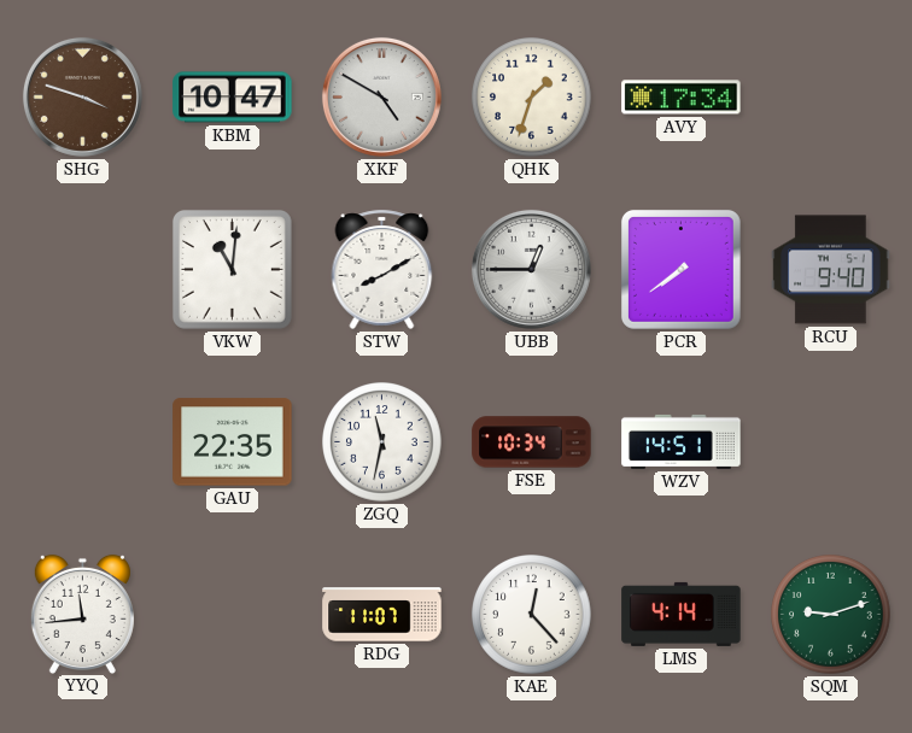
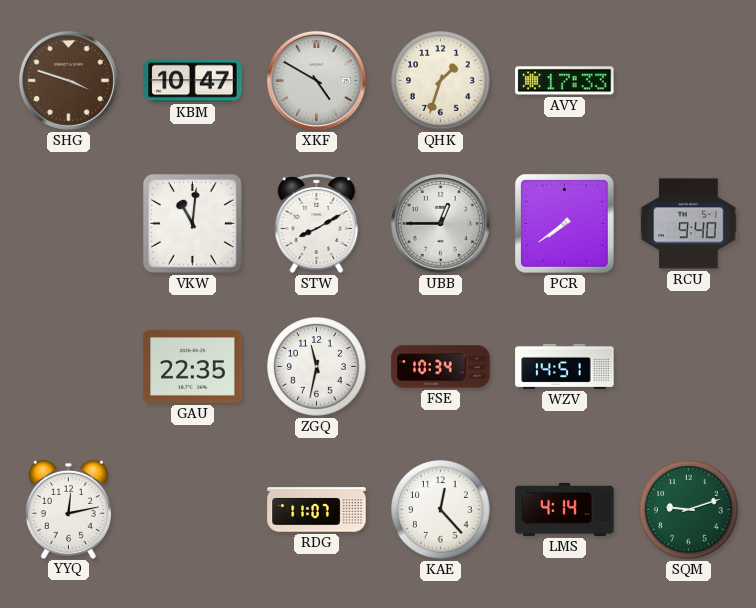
AVY: 17:34 -> 17:33 (565, 81)
YYQ: 11:44 -> 12:13 (68, 509)
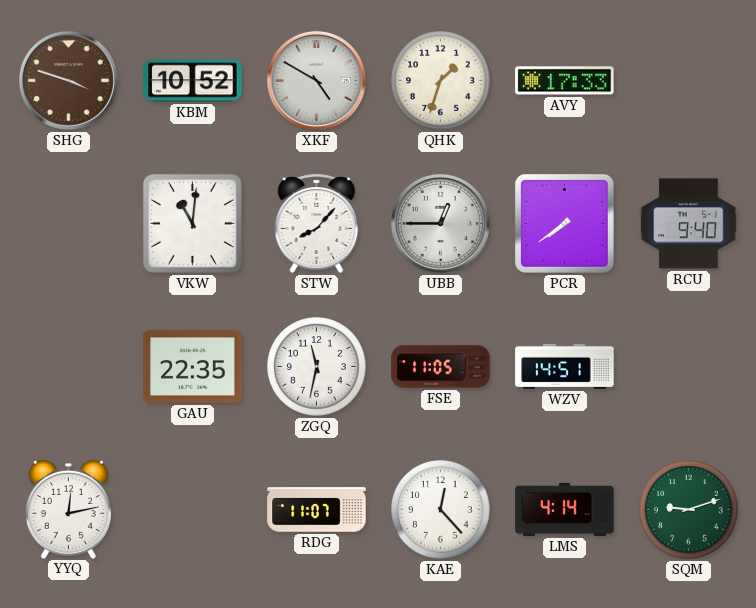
KBM: 10:47 -> 10:52 (193, 81)
STW: 8:10 -> 8:07 (317, 223)
FSE: 10:34 -> 11:05 (441, 367)
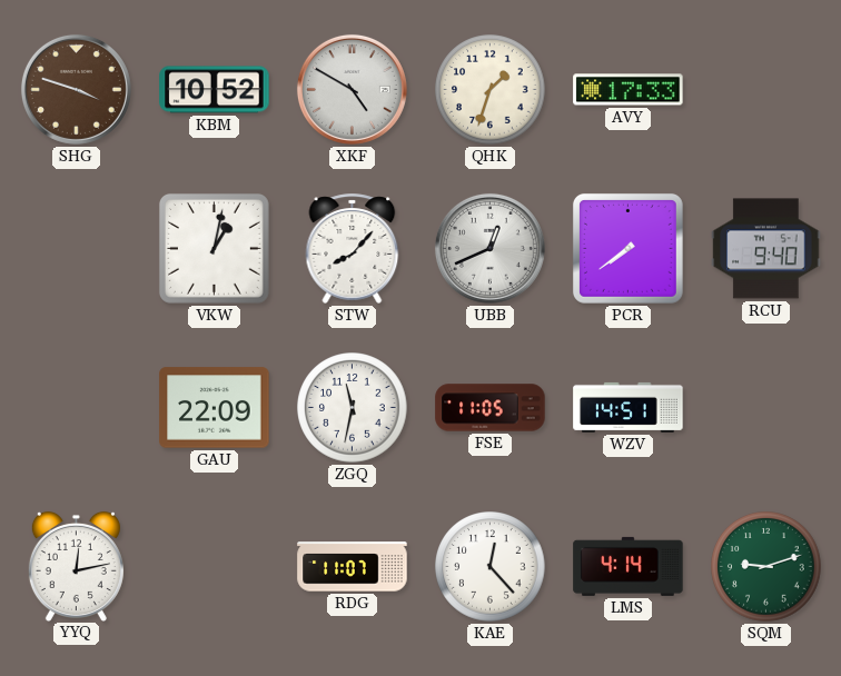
VKW: 11:01 -> 1:02 (214, 248)
UBB: 12:45 -> 12:41 (489, 248)
GAU: 22:35 -> 22:09 (215, 408)
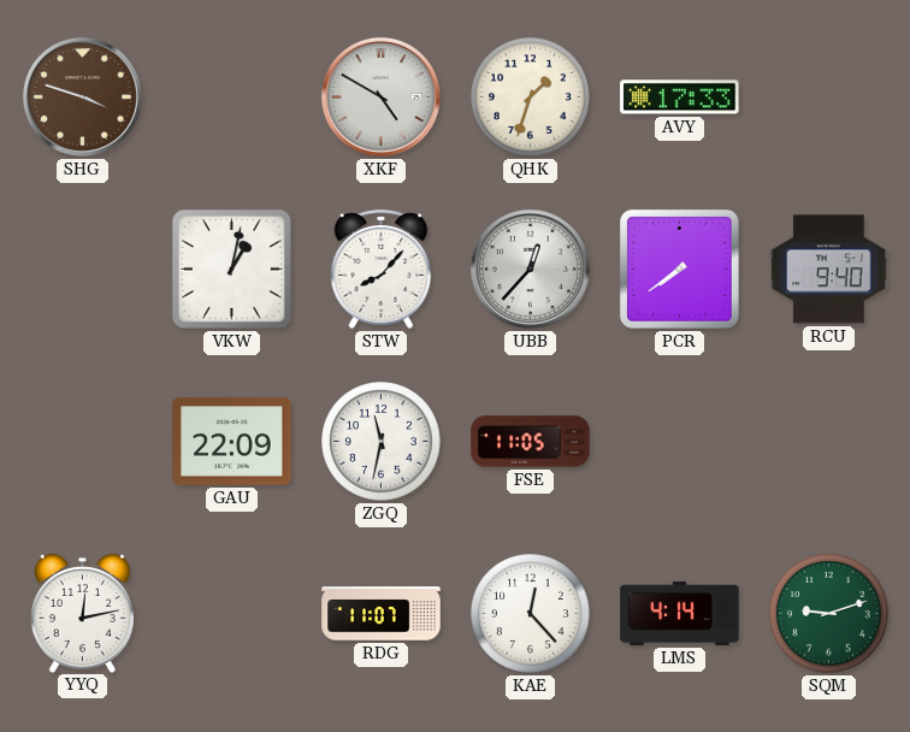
KBM: 10:52 -> none (215, 90)
UBB: 12:41 -> 12:37 (530, 268)
WZV: 14:51 -> none (629, 407)
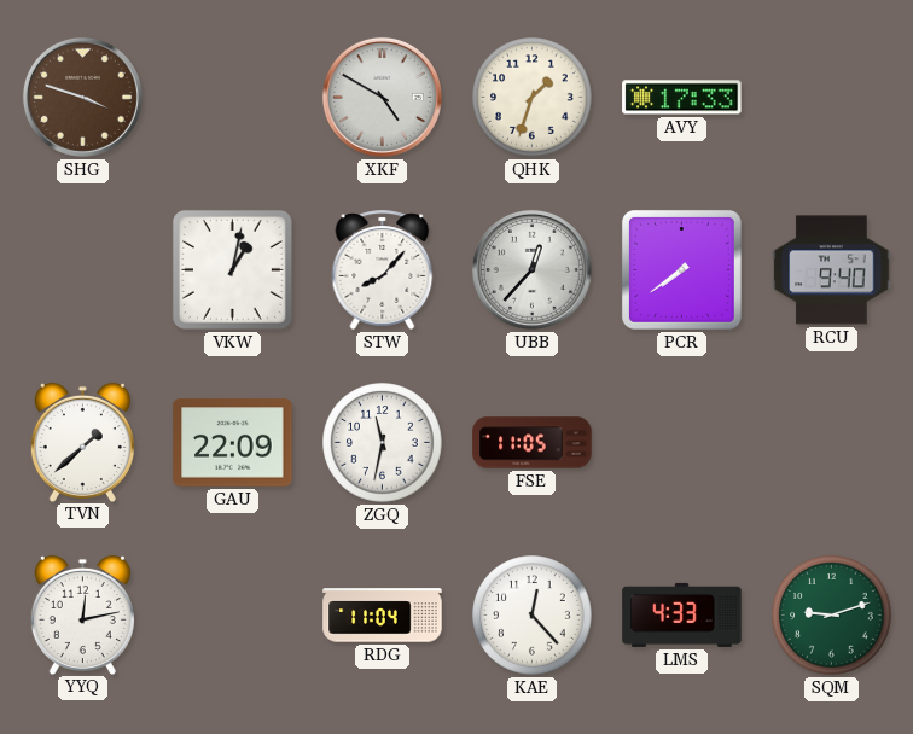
TVN: none -> 1:38 (82, 442)
RDG: 11:07 -> 11:04 (383, 616)
LMS: 4:14 -> 4:33 (682, 614)
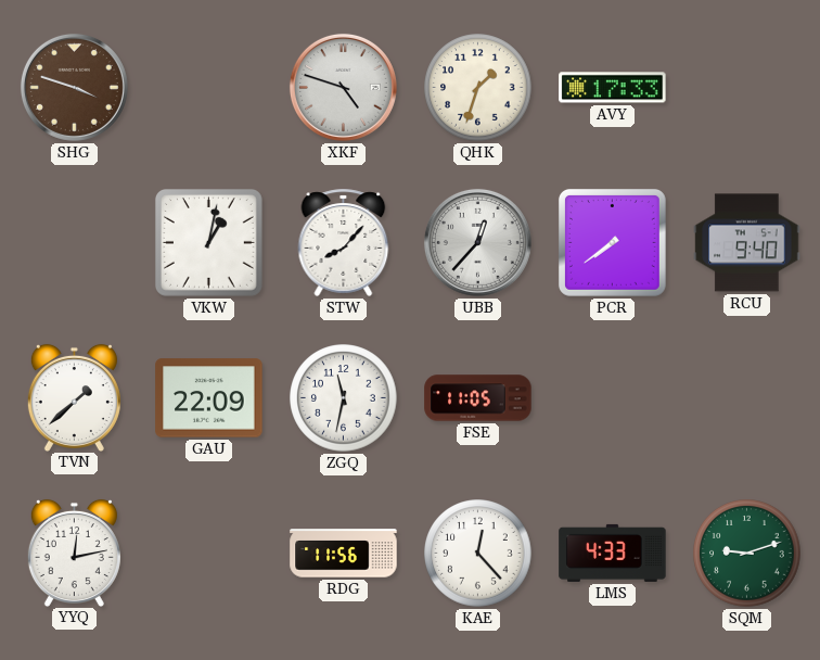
XKF: 4:50 -> 4:48 (343, 87)
RDG: 11:04 -> 11:56 (344, 554)
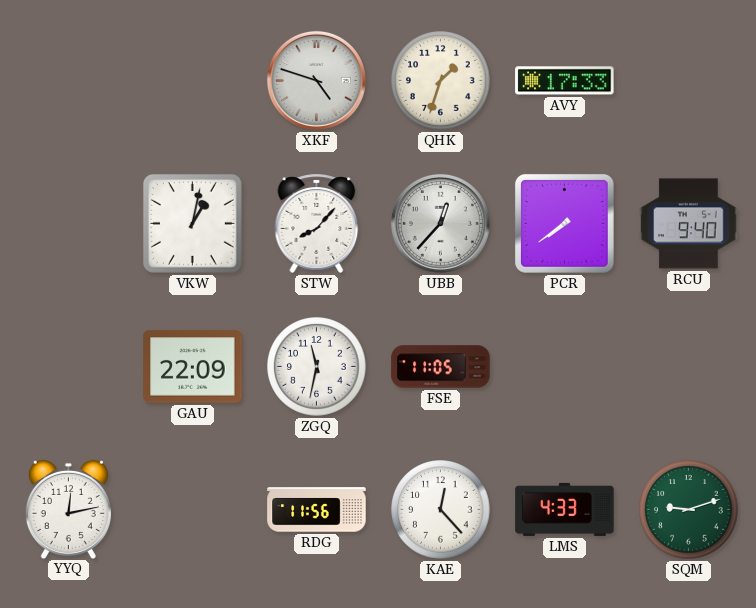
SHG: 3:48 -> none (74, 87)
TVN: 1:38 -> none (74, 397)
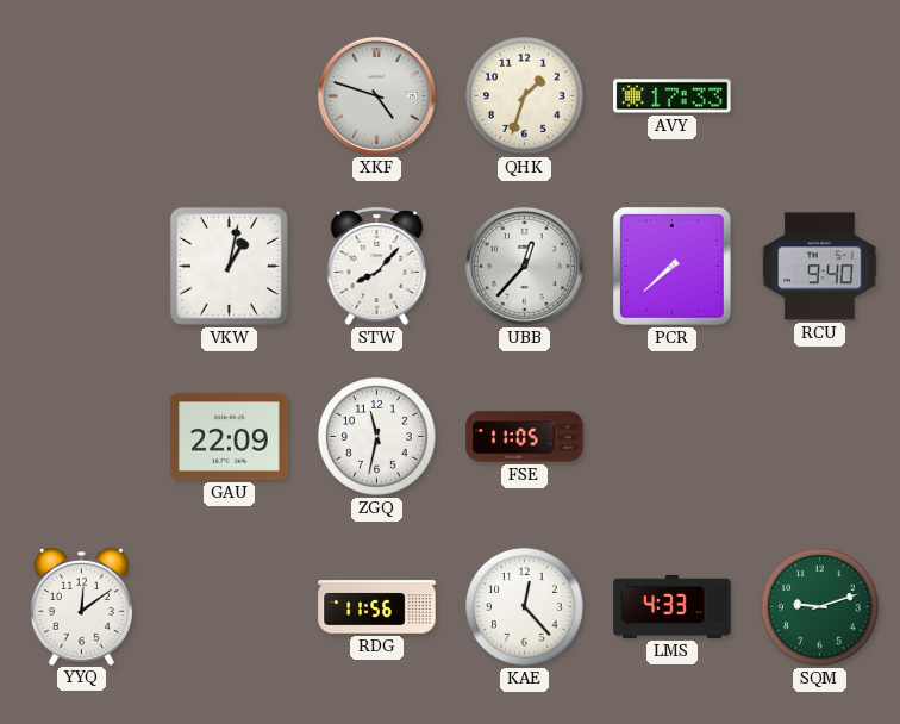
PCR: 7:39 -> 7:38 (671, 266)
YYQ: 12:13 -> 12:09 (81, 606)
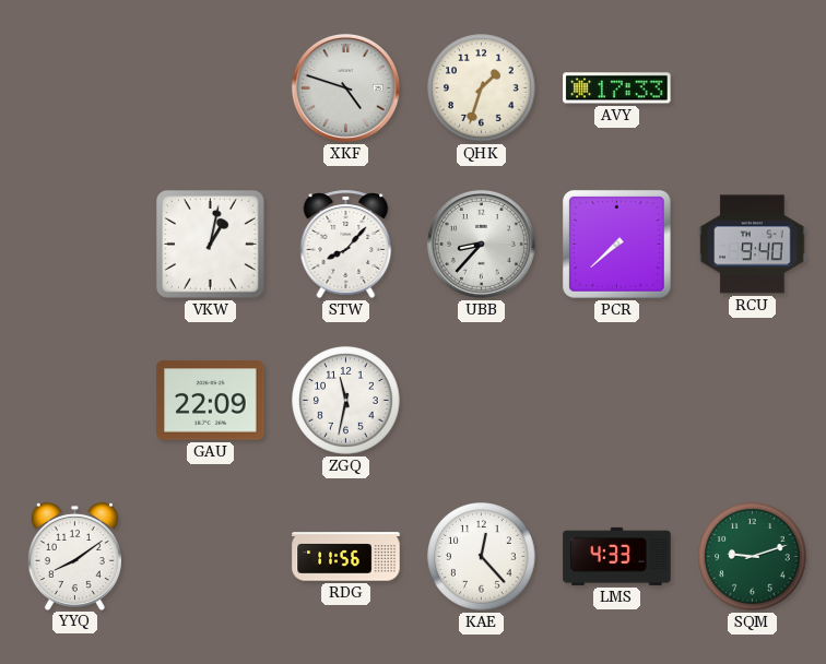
UBB: 12:37 -> 8:37 (481, 244)
FSE: 11:05 -> none (525, 437)
YYQ: 12:09 -> 8:09 (74, 556)
